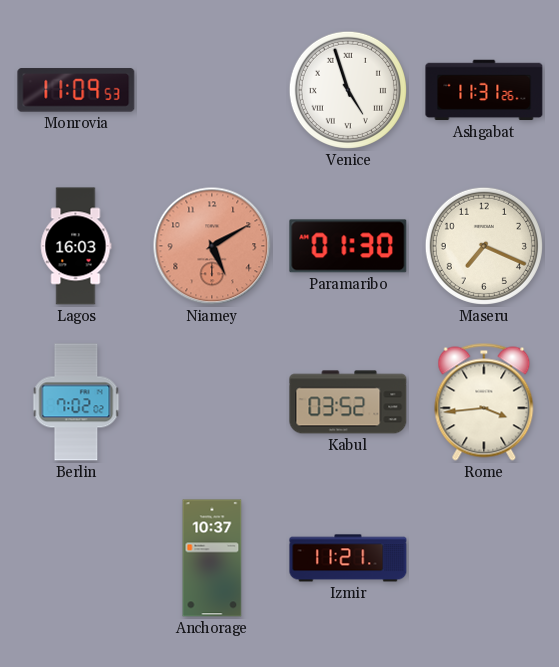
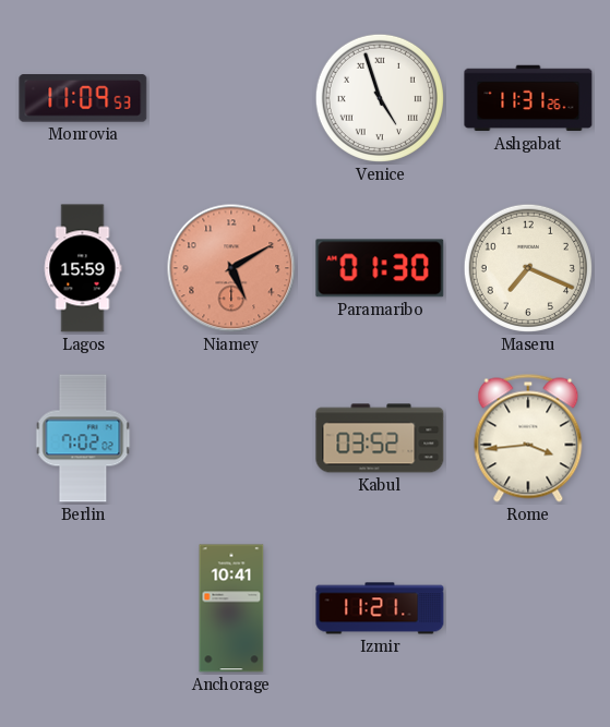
Lagos: 16:03 -> 15:59 (83, 268)
Anchorage: 10:37 -> 10:41 (231, 608)
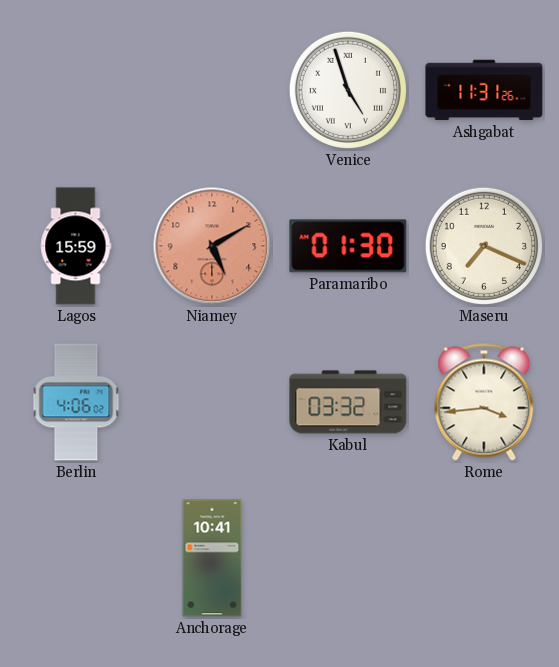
Monrovia: 11:09 -> none (83, 98)
Berlin: 7:02 -> 4:06 (76, 402)
Kabul: 03:52 -> 03:32 (348, 402)
Izmir: 11:21 -> none (380, 608)
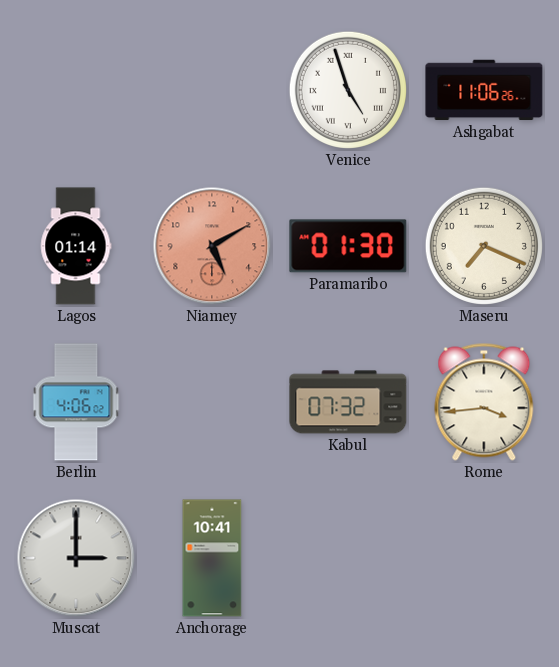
Ashgabat: 11:31 -> 11:06 (484, 90)
Lagos: 15:59 -> 01:14 (76, 246)
Kabul: 03:32 -> 07:32 (348, 402)
Muscat: none -> 3:00 (76, 558)
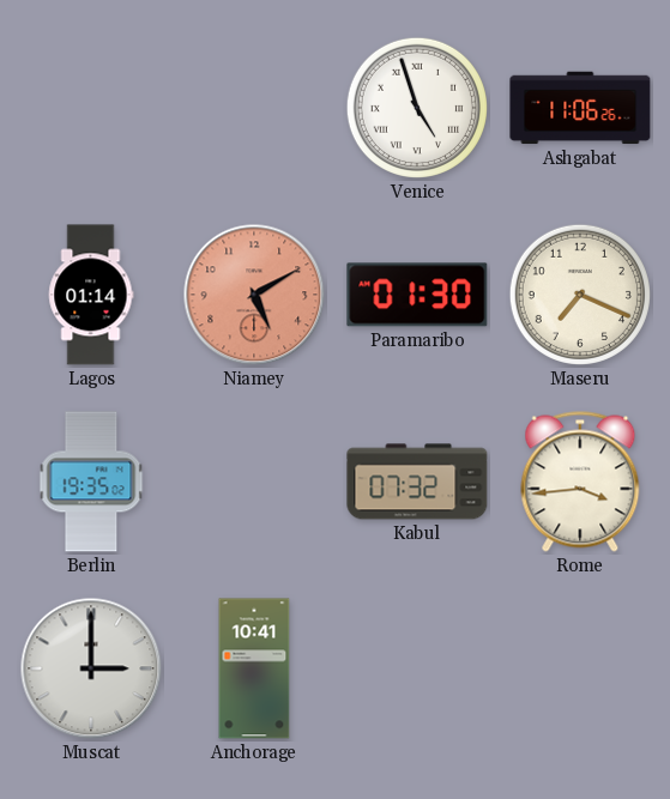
Berlin: 4:06 -> 19:35 (91, 482)
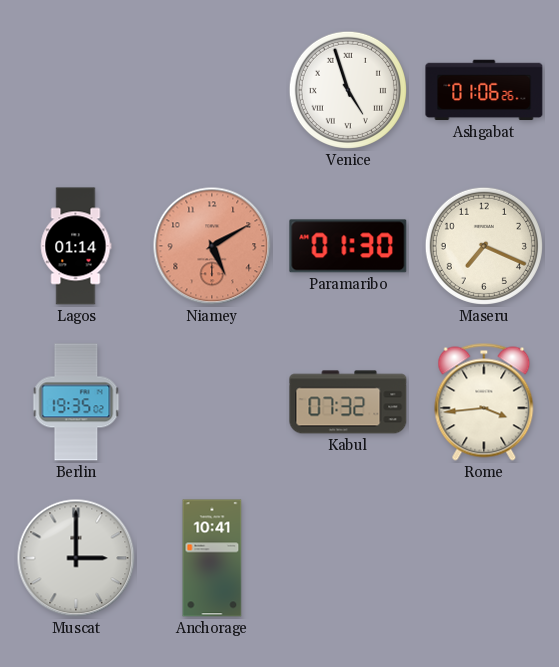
Ashgabat: 11:06 -> 01:06 (484, 90)
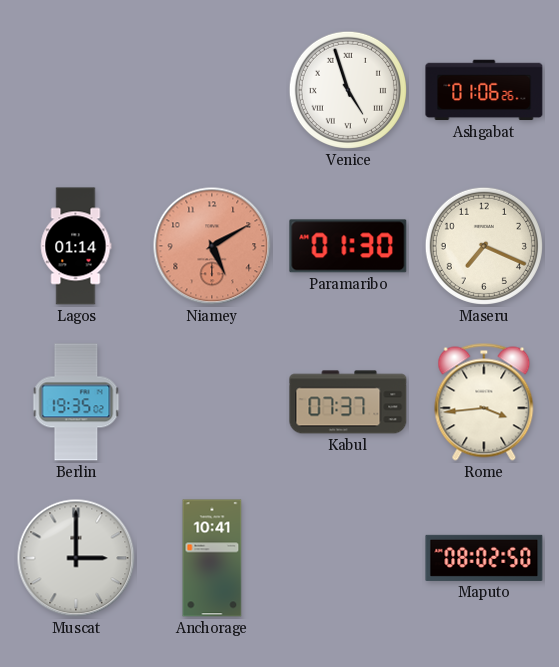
Kabul: 07:32 -> 07:37 (348, 402)
Maputo: none -> 08:02 (484, 558)
